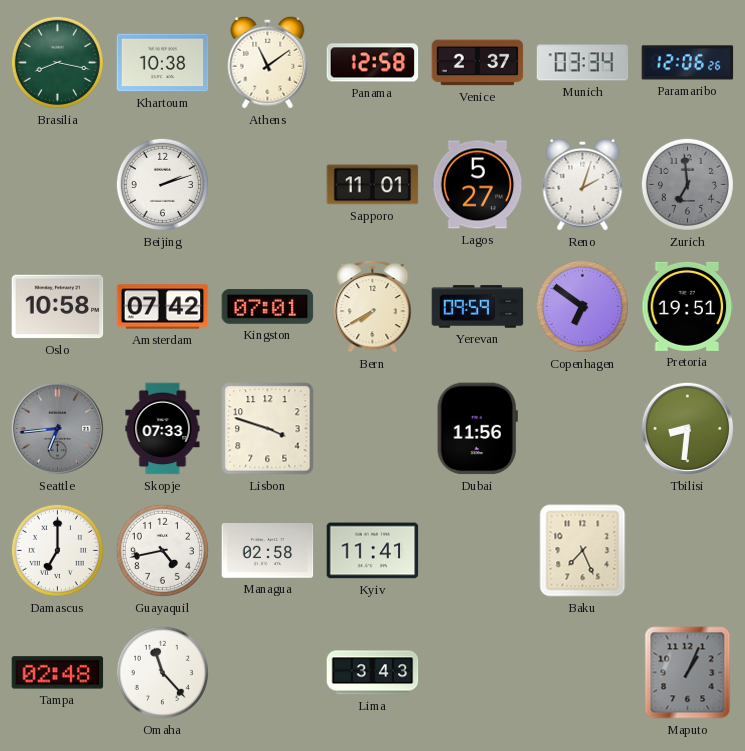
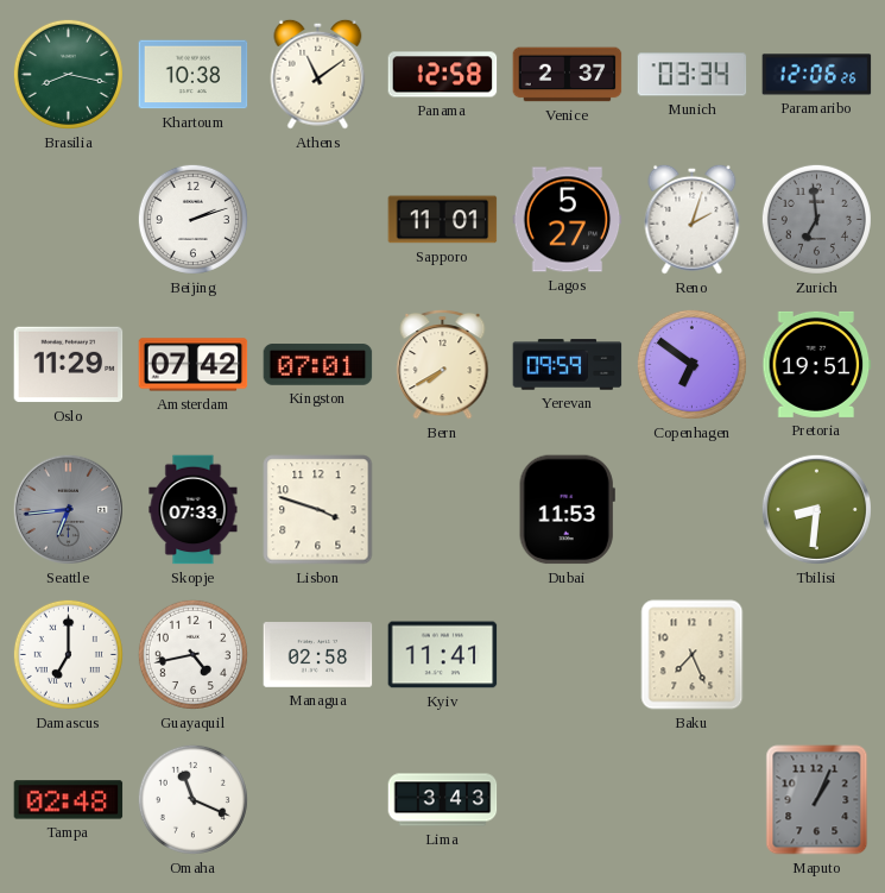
Oslo: 10:58 -> 11:29 (69, 365)
Dubai: 11:56 -> 11:53 (567, 510)
Omaha: 11:23 -> 11:19 (192, 799)
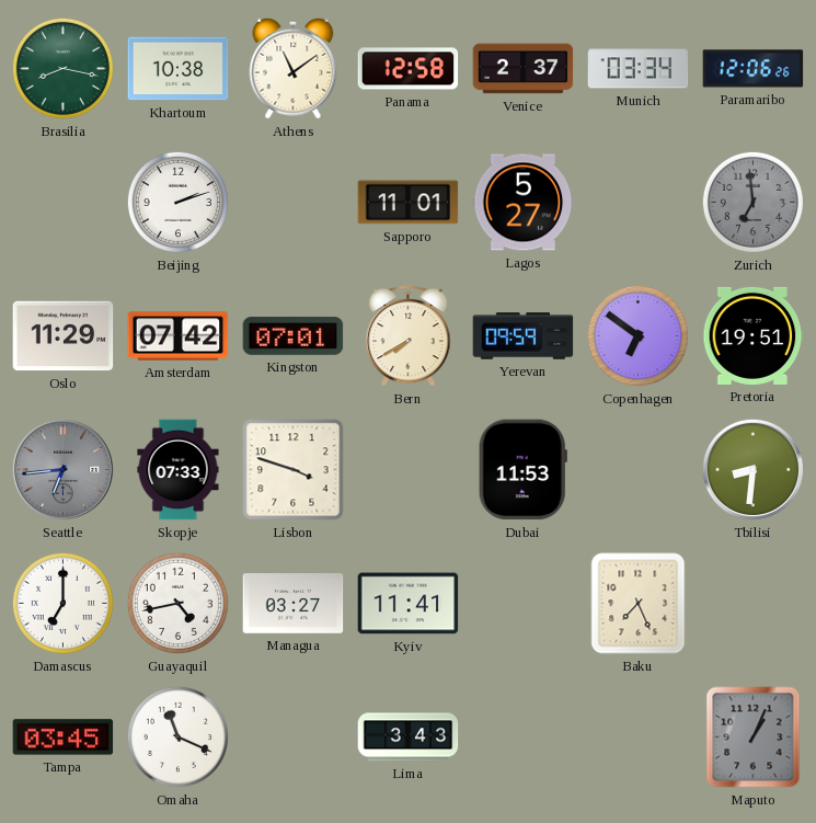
Reno: 2:03 -> none (693, 219)
Managua: 02:58 -> 03:27 (294, 604)
Tampa: 02:48 -> 03:45 (64, 738)
